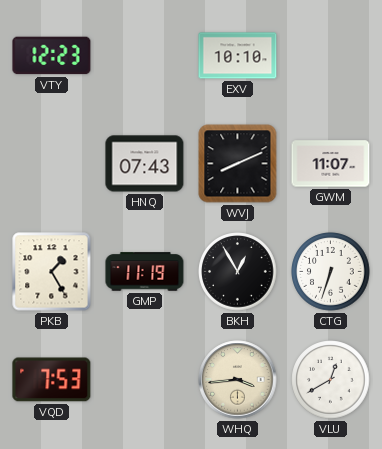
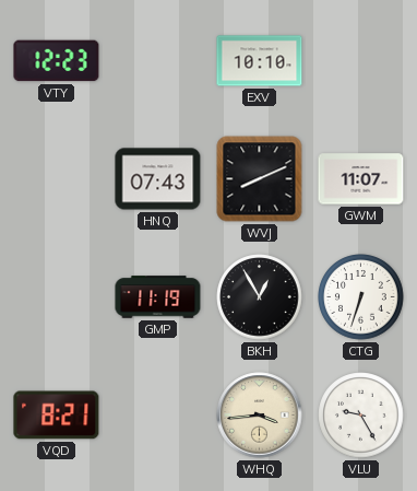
PKB: 1:25 -> none (52, 272)
VQD: 7:53 -> 8:21 (57, 416)
VLU: 12:40 -> 9:25 (361, 416)
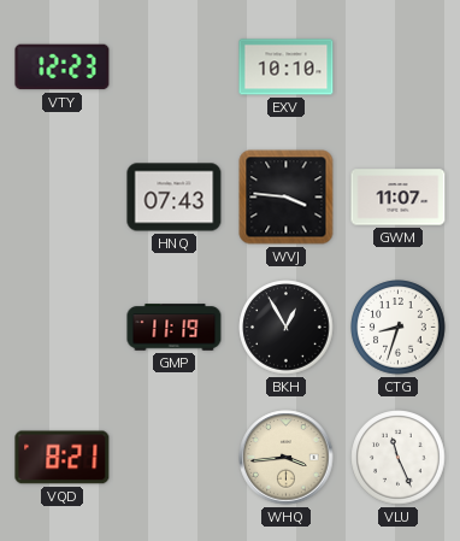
WVJ: 8:11 -> 3:46 (287, 198)
CTG: 6:33 -> 8:33 (399, 328)
VLU: 9:25 -> 11:26 (399, 458)
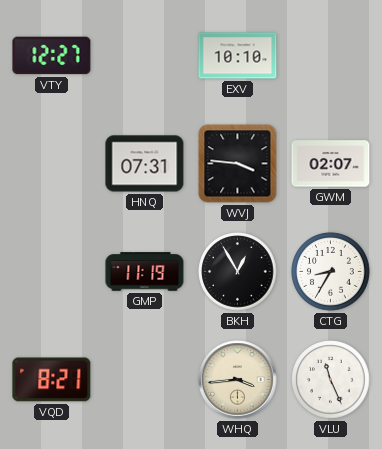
VTY: 12:23 -> 12:27 (52, 56)
HNQ: 07:43 -> 07:31 (145, 164)
GWM: 11:07 -> 02:07 (331, 164)
CTG: 8:33 -> 8:35 (331, 272)
